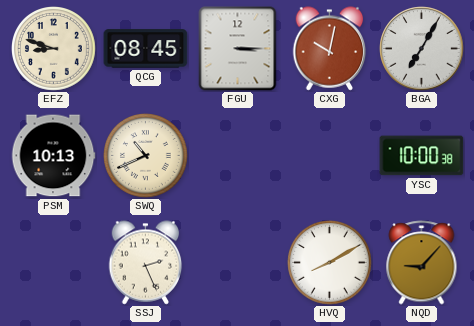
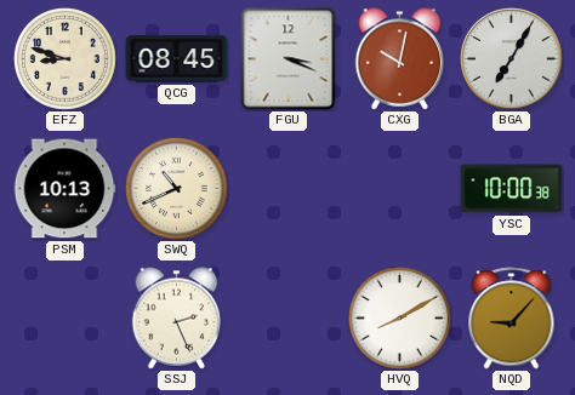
FGU: 3:15 -> 3:19 (289, 59)
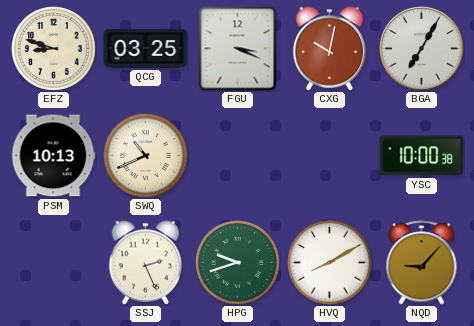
QCG: 08:45 -> 03:25 (146, 49)
HPG: none -> 9:42 (238, 263)
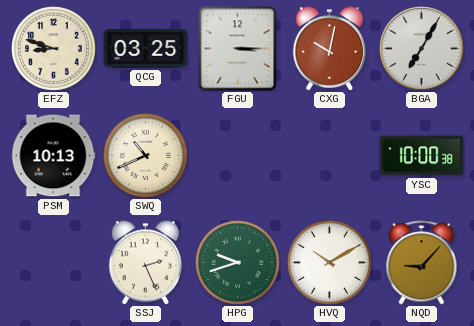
FGU: 3:19 -> 3:15 (238, 49)
HVQ: 8:10 -> 10:10 (330, 263)
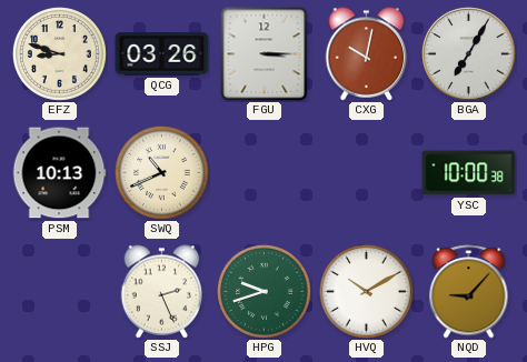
QCG: 03:25 -> 03:26 (162, 54)
